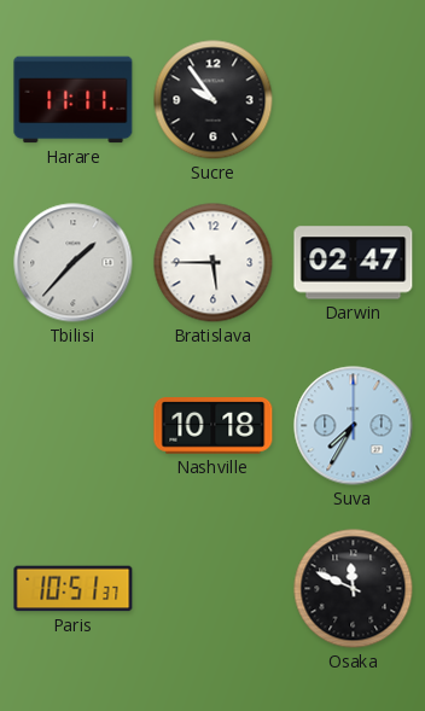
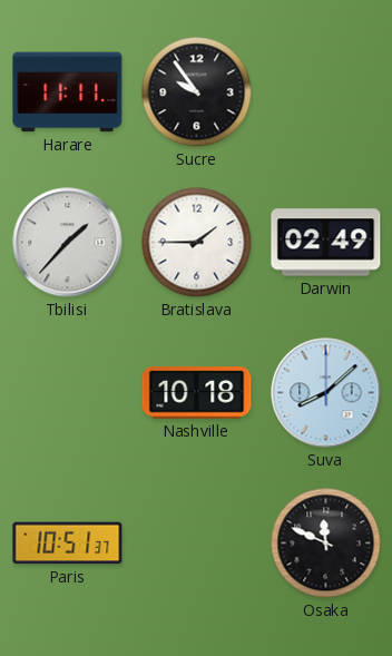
Bratislava: 5:45 -> 1:45 (197, 243)
Darwin: 02:47 -> 02:49 (326, 243)
Suva: 7:35 -> 8:08 (326, 393)
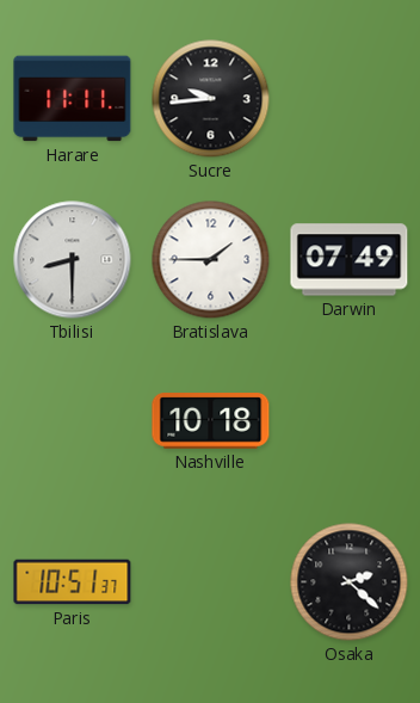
Sucre: 9:54 -> 9:44 (211, 99)
Tbilisi: 1:37 -> 8:30 (73, 260)
Darwin: 02:49 -> 07:49 (350, 260)
Suva: 8:08 -> none (326, 393)
Osaka: 11:49 -> 2:22 (350, 582)
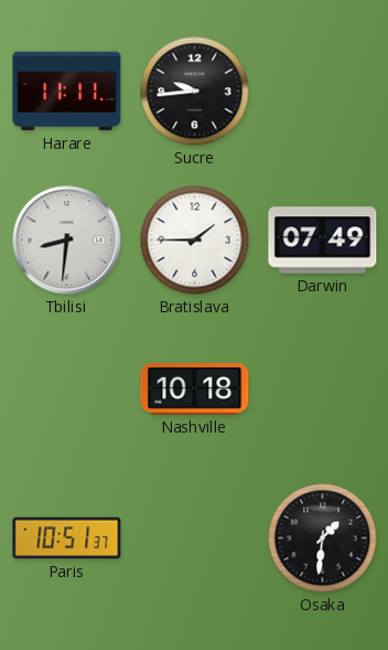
Tbilisi: 8:30 -> 8:31 (67, 241)
Osaka: 2:22 -> 1:31 (323, 539)
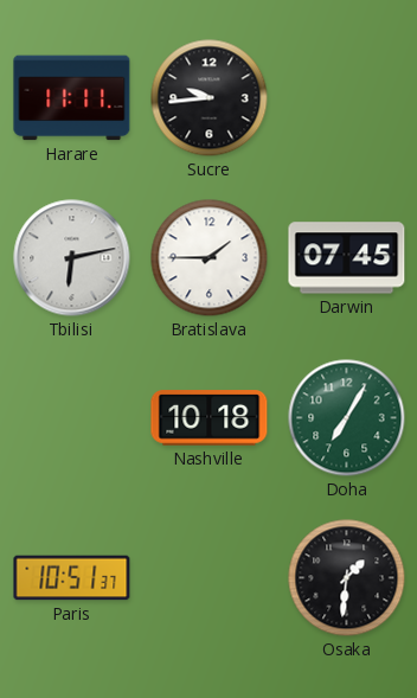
Tbilisi: 8:31 -> 6:13 (72, 258)
Darwin: 07:49 -> 07:45 (347, 258)
Doha: none -> 7:05 (347, 418)
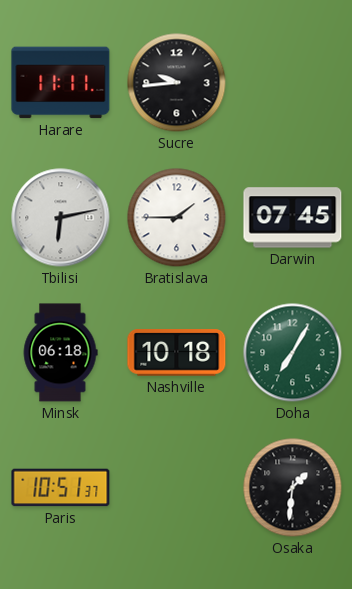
Minsk: none -> 06:18 (60, 353)
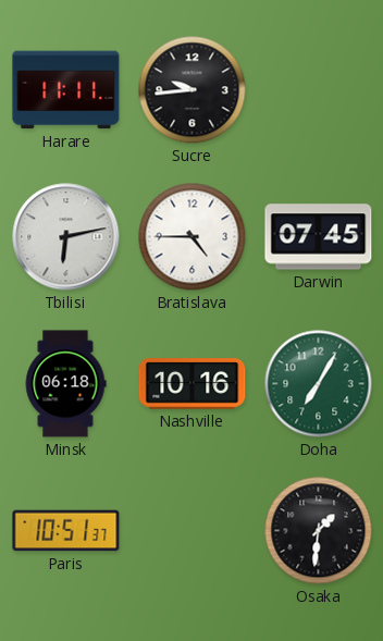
Bratislava: 1:45 -> 4:45 (193, 237)
Nashville: 10:18 -> 10:16 (193, 384)
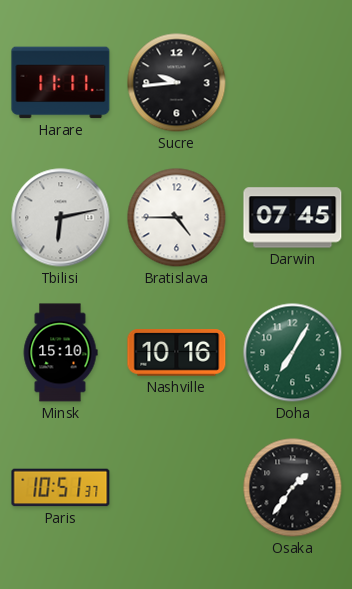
Minsk: 06:18 -> 15:10 (60, 353)
Osaka: 1:31 -> 1:36 (293, 488)
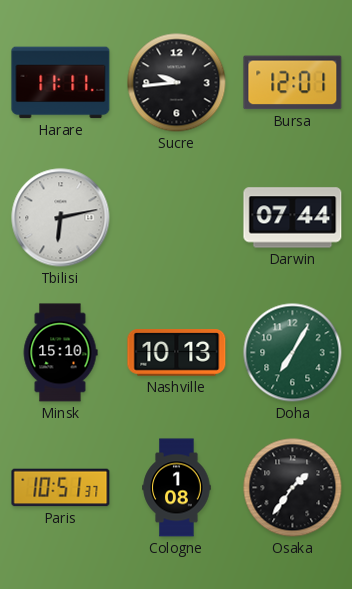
Bursa: none -> 12:01 (293, 83)
Bratislava: 4:45 -> none (177, 218)
Darwin: 07:45 -> 07:44 (293, 218)
Nashville: 10:16 -> 10:13 (177, 353)
Cologne: none -> 1:08 (177, 488)
